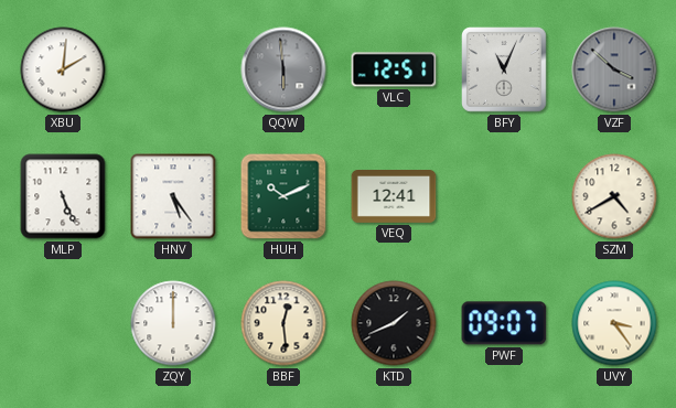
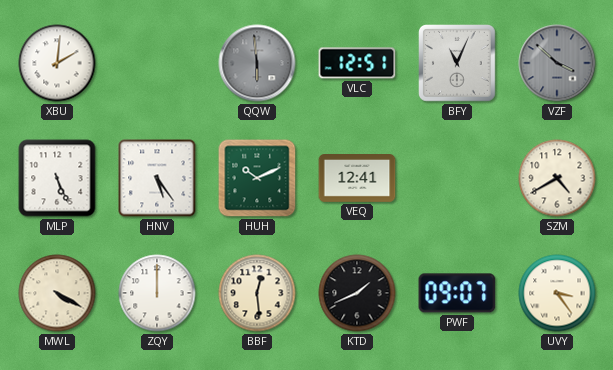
MWL: none -> 4:20 (57, 293)
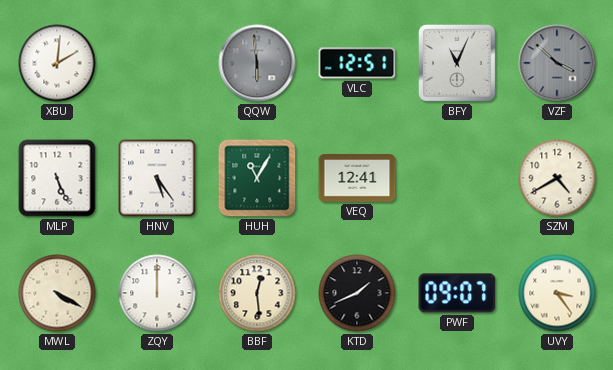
HUH: 10:11 -> 11:05 (257, 178)
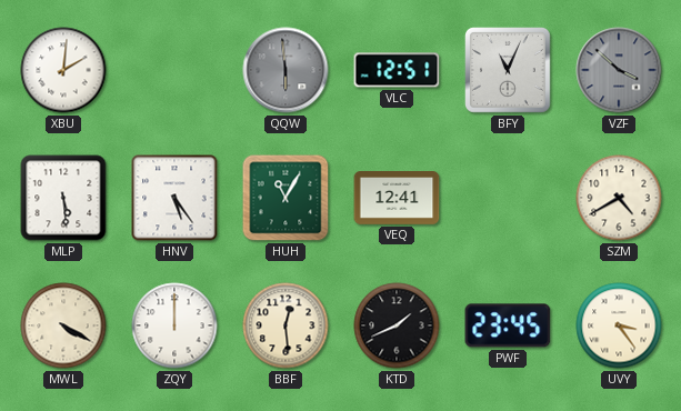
MLP: 5:26 -> 5:29 (63, 198)
PWF: 09:07 -> 23:45 (508, 325)
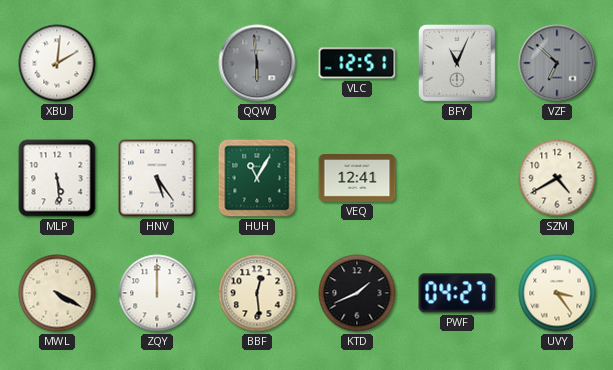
VZF: 3:52 -> 6:52 (557, 63)
PWF: 23:45 -> 04:27 (457, 293)
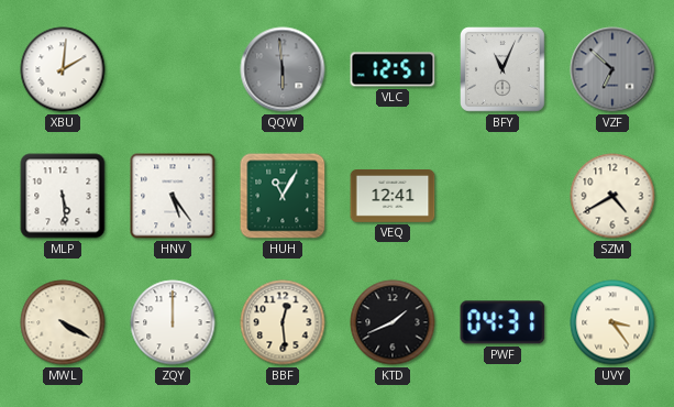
PWF: 04:27 -> 04:31 (502, 322)
